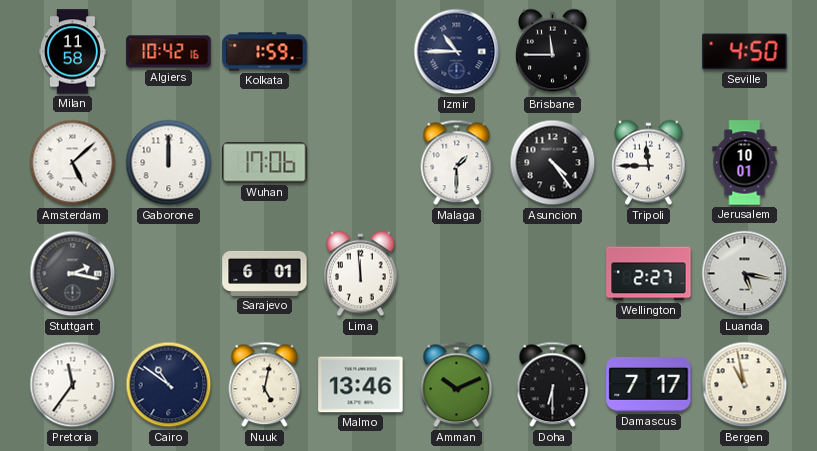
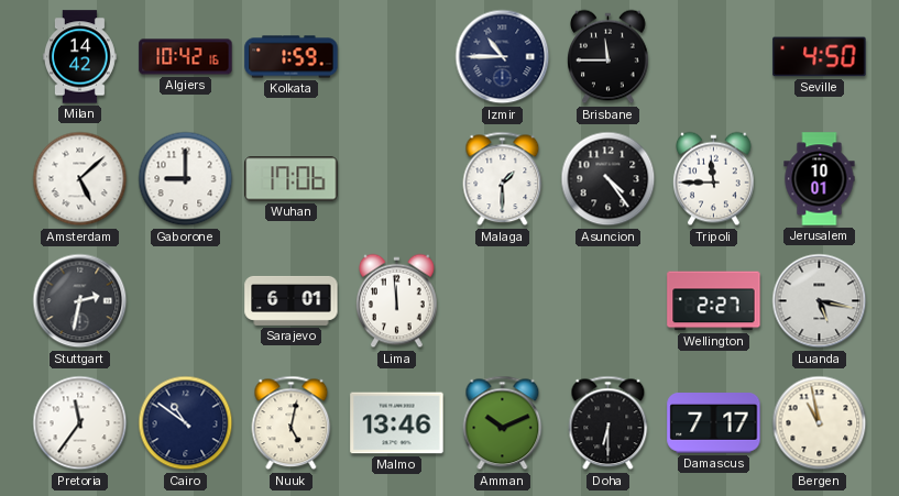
Milan: 11:58 -> 14:42 (79, 57)
Gaborone: 12:00 -> 9:00 (186, 179)
Stuttgart: 2:17 -> 2:32 (80, 301)
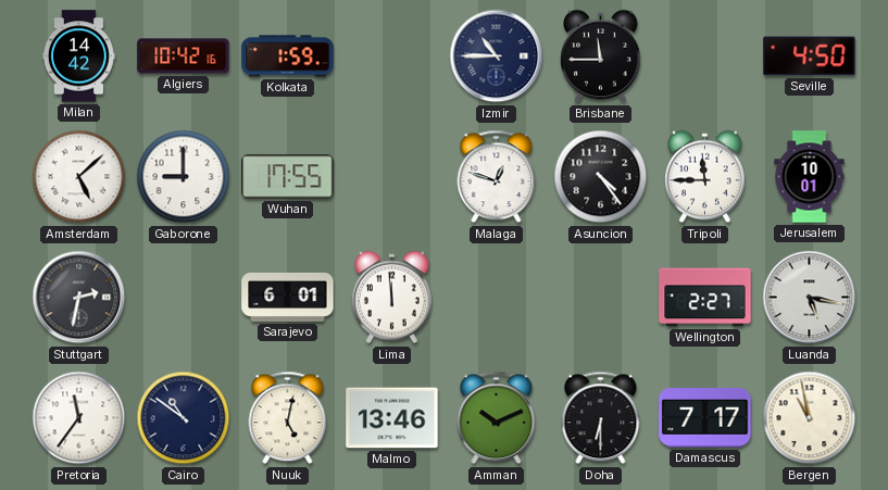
Wuhan: 17:06 -> 17:55 (288, 177)
Malaga: 1:30 -> 12:48 (497, 177)
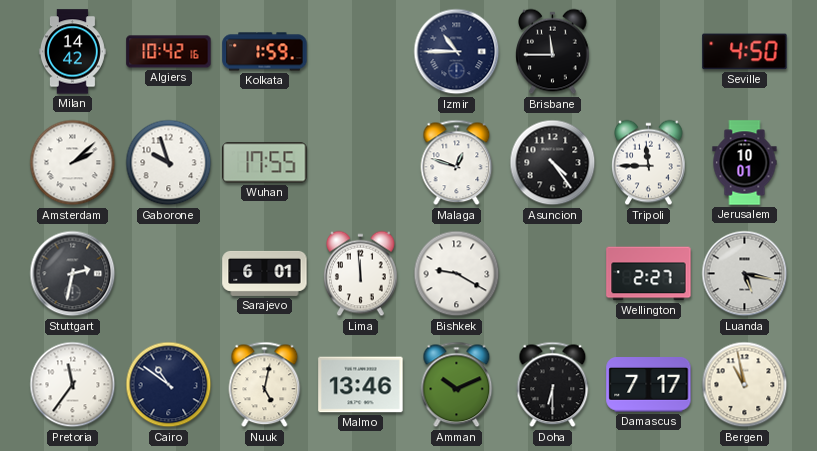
Amsterdam: 5:08 -> 2:08 (73, 163)
Gaborone: 9:00 -> 9:57 (169, 163)
Bishkek: none -> 9:20 (457, 274)
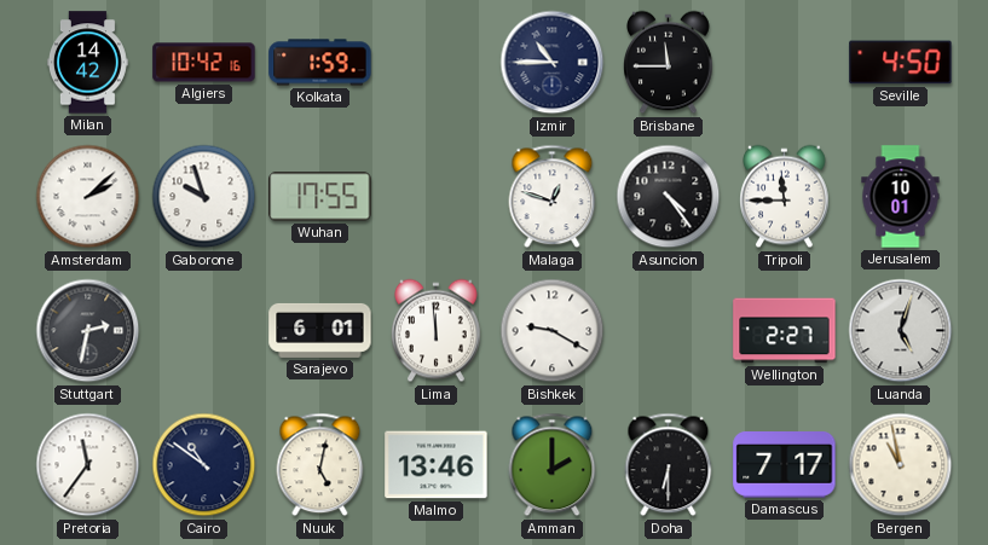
Luanda: 5:17 -> 5:03 (901, 331)
Amman: 10:11 -> 2:00 (553, 465)
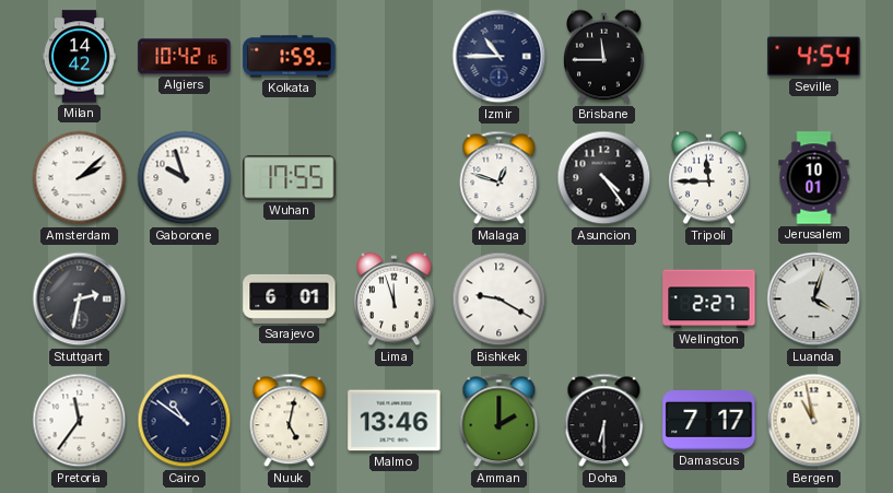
Seville: 4:50 -> 4:54 (814, 57)
Lima: 11:59 -> 11:57 (395, 300)
Luanda: 5:03 -> 4:03 (814, 300)
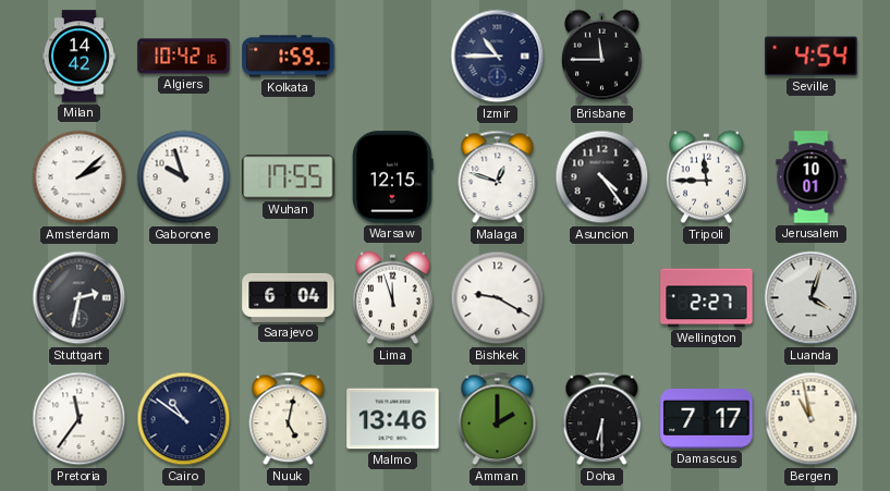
Warsaw: none -> 12:15 (393, 177)
Sarajevo: 6:01 -> 6:04 (289, 297)
